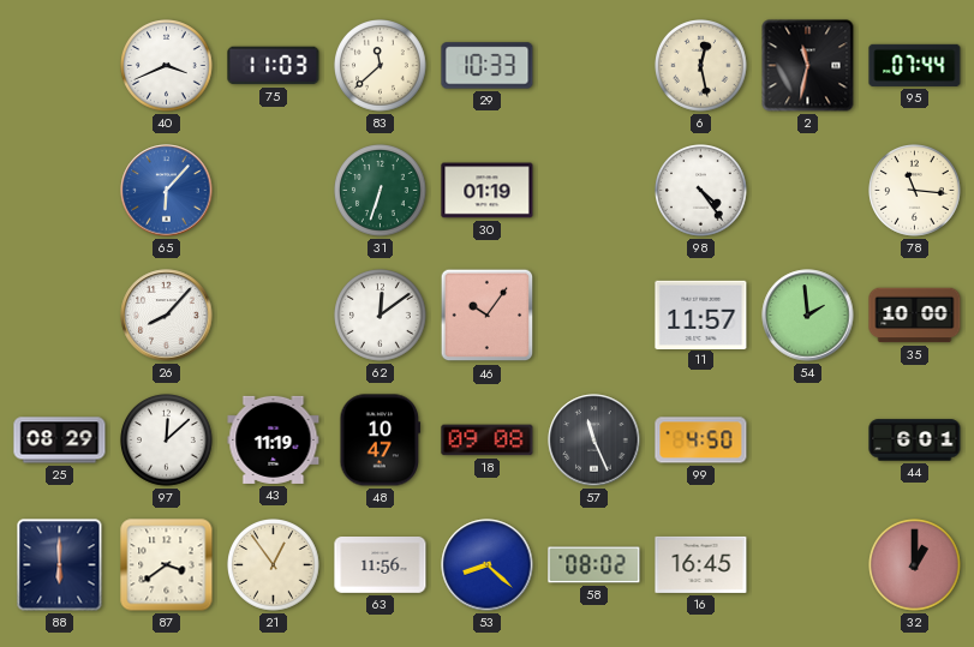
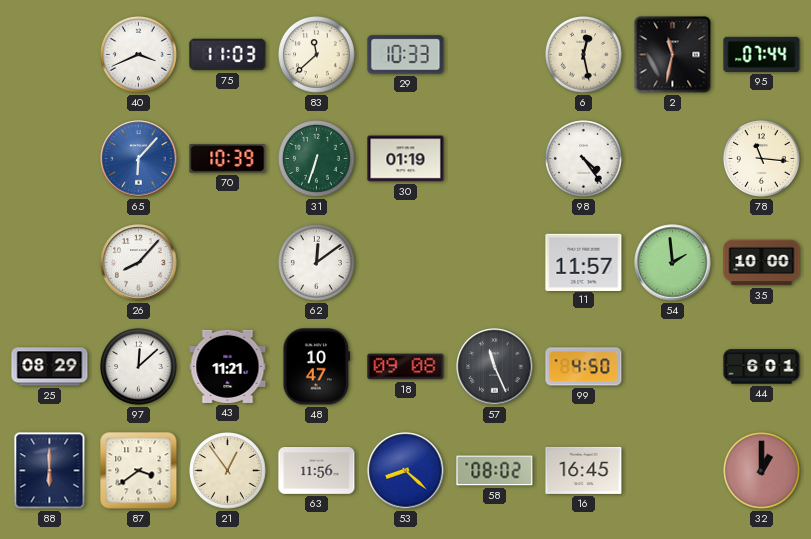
70: none -> 10:39 (228, 159)
46: 10:06 -> none (488, 316)
43: 11:19 -> 11:21 (228, 366)
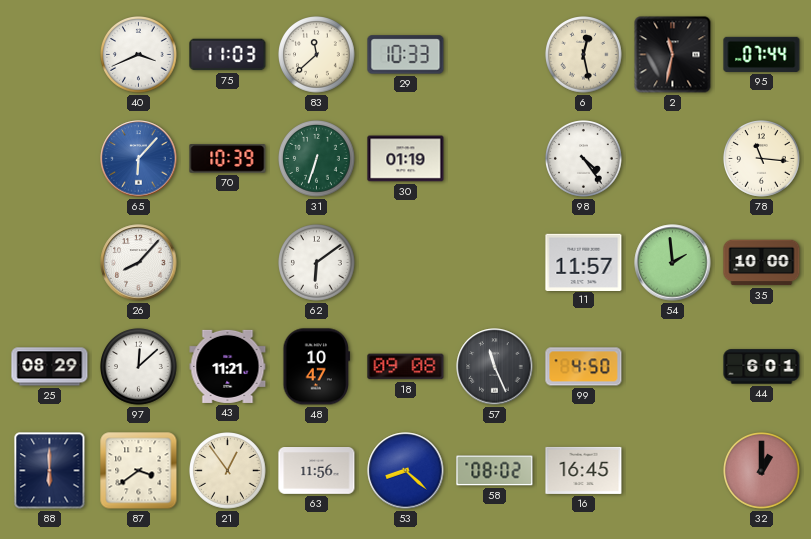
62: 12:09 -> 6:09 (317, 263)
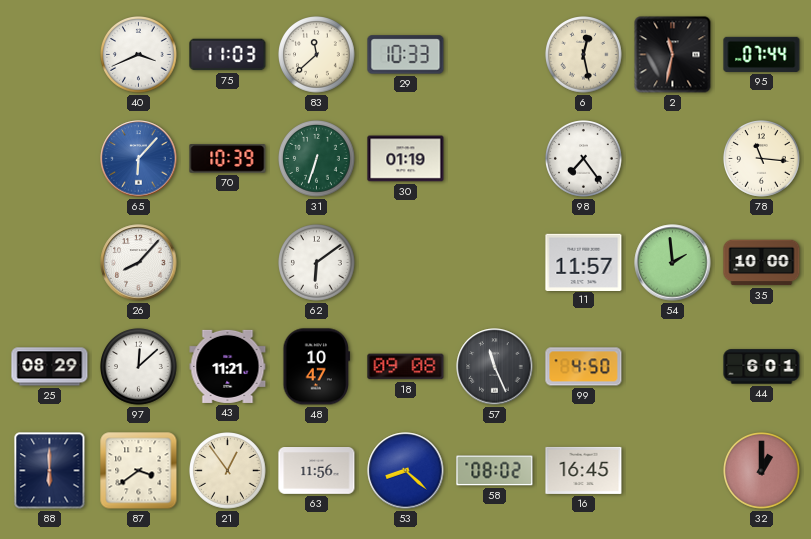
98: 4:24 -> 7:24 (584, 159)
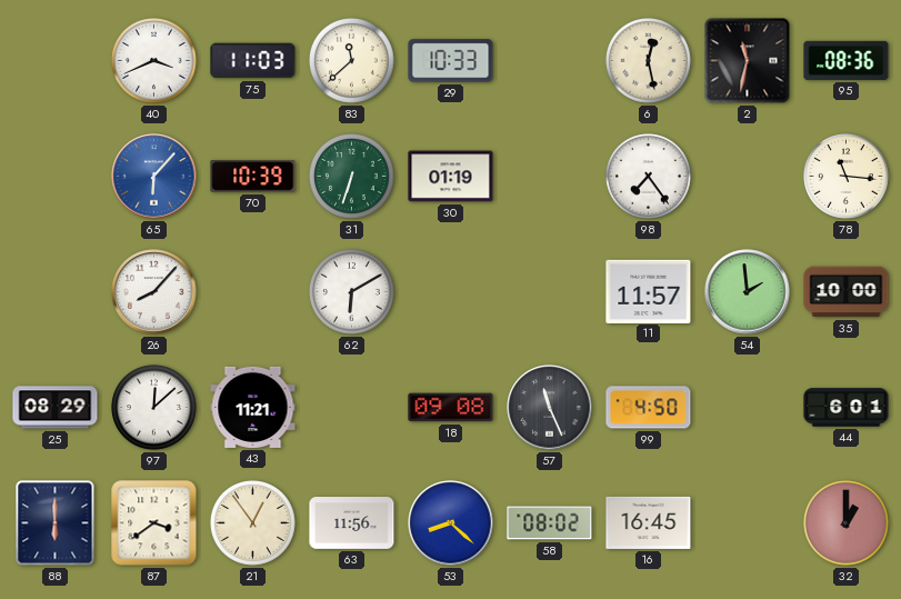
95: 07:44 -> 08:36 (847, 60)
62: 6:09 -> 6:10 (352, 292)
48: 10:47 -> none (317, 367)
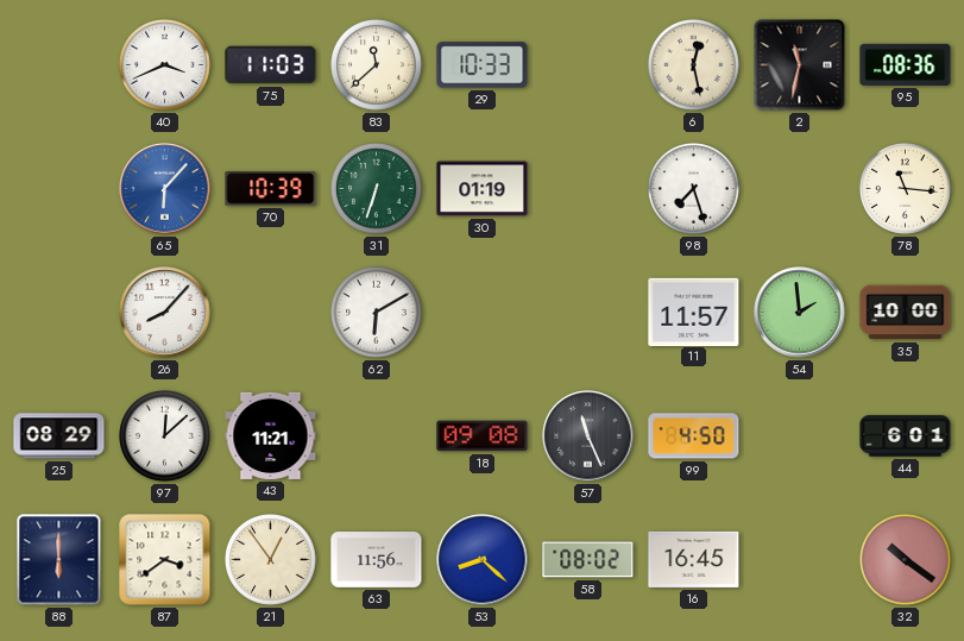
98: 7:24 -> 7:27 (694, 189)
32: 1:00 -> 10:21 (906, 560)
